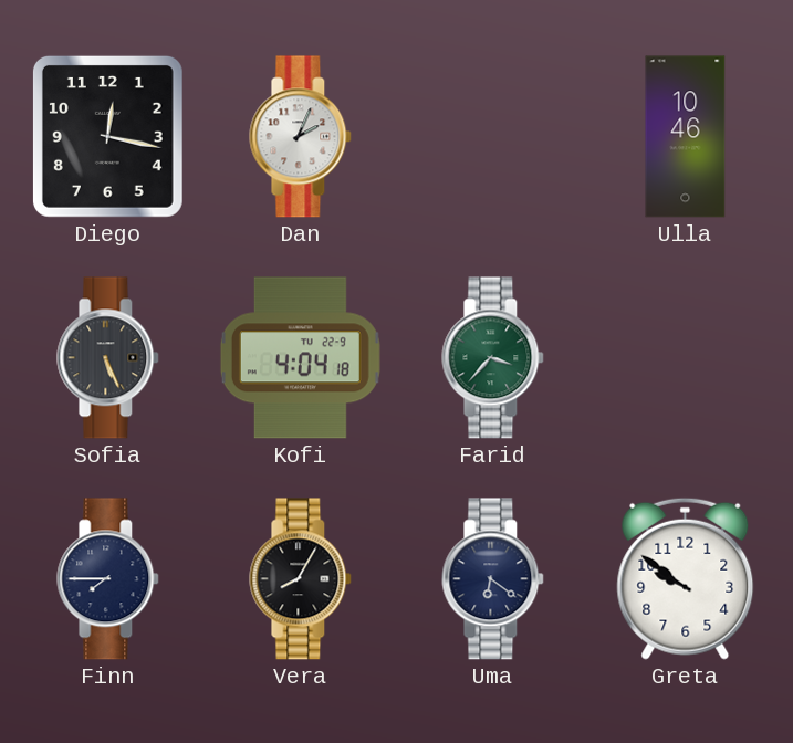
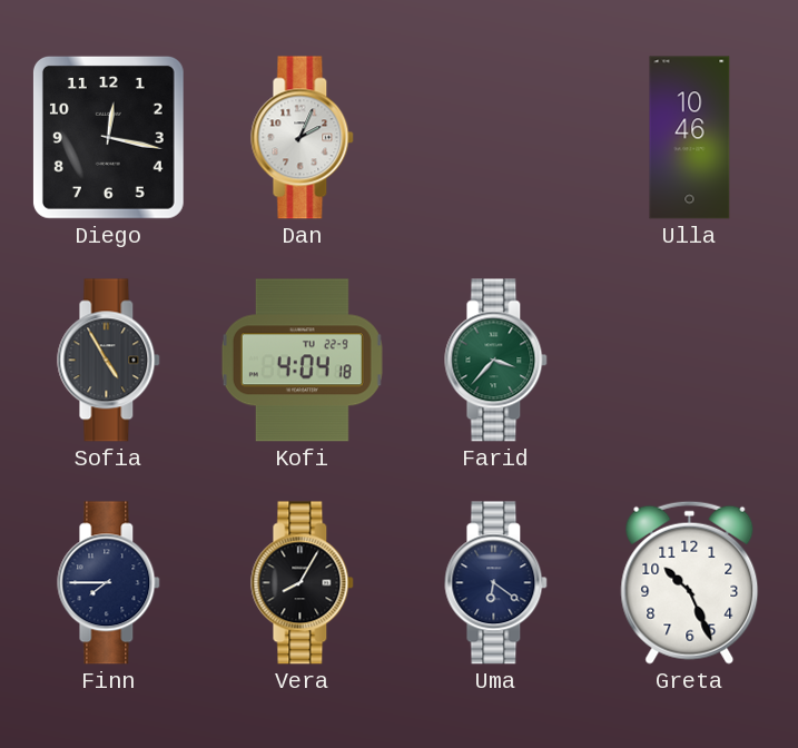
Sofia: 5:26 -> 4:55 (109, 361)
Greta: 9:51 -> 10:26 (690, 582)
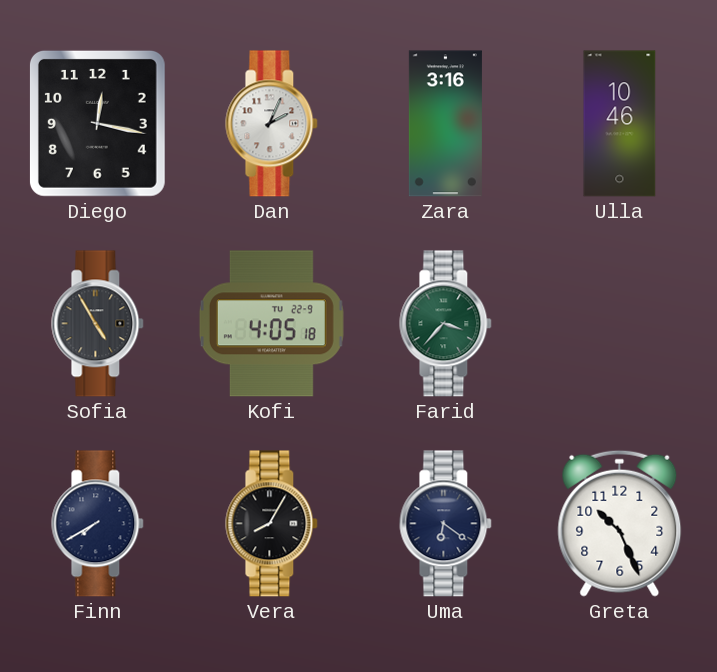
Zara: none -> 3:16 (445, 124)
Kofi: 4:04 -> 4:05 (271, 324)
Finn: 7:45 -> 7:40 (98, 524)
